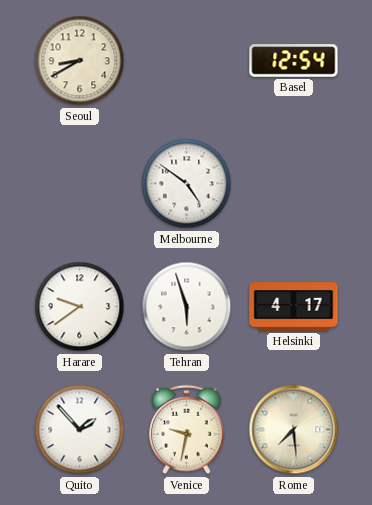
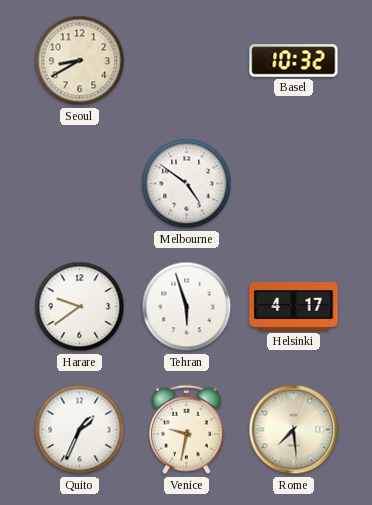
Basel: 12:54 -> 10:32 (294, 61)
Quito: 1:53 -> 1:34 (80, 430)
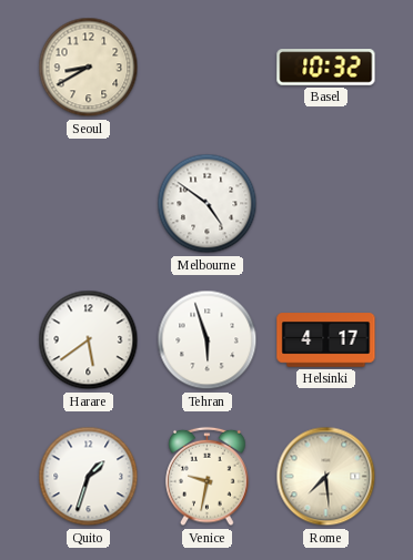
Harare: 9:39 -> 5:39 (89, 340)
Quito: 1:34 -> 1:33 (89, 477)
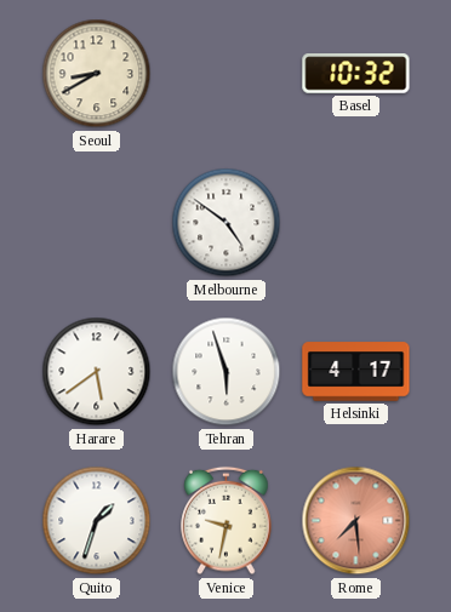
Rome dial: cream -> salmon (356, 521)
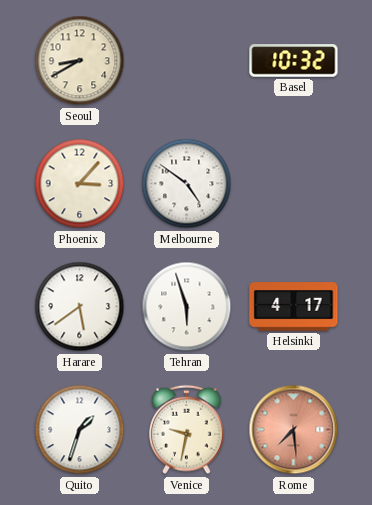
Phoenix: none -> 3:07 (80, 184)
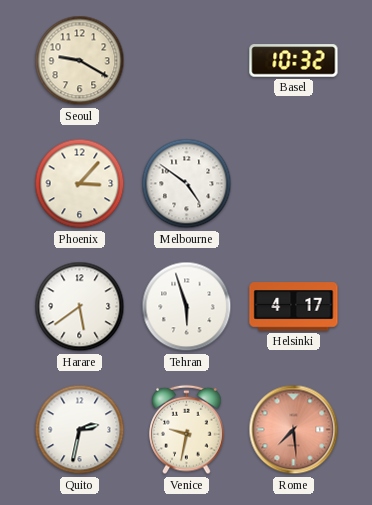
Seoul: 8:40 -> 9:20 (80, 61)
Quito: 1:33 -> 2:32 (80, 430)
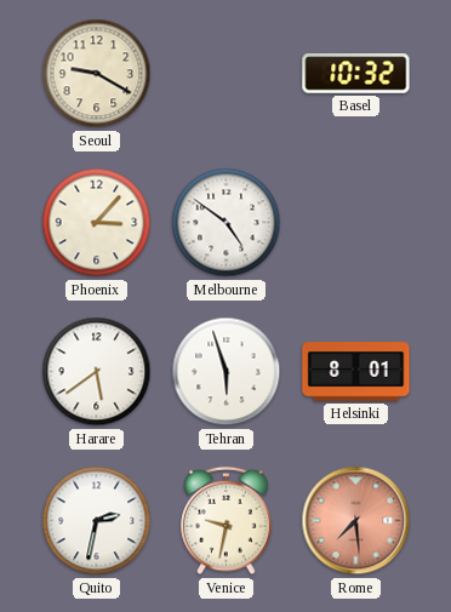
Helsinki: 4:17 -> 8:01 (356, 372)
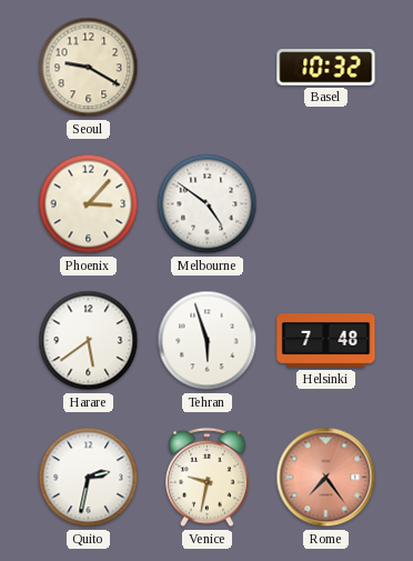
Helsinki: 8:01 -> 7:48 (326, 341)
Rome: 7:29 -> 7:24 (326, 478)
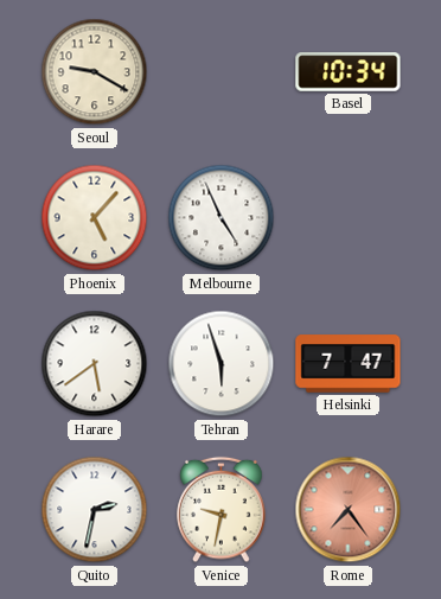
Basel: 10:32 -> 10:34 (349, 72)
Phoenix: 3:07 -> 5:07 (95, 218)
Melbourne: 4:51 -> 4:56 (222, 218)
Helsinki: 7:48 -> 7:47 (349, 364)
